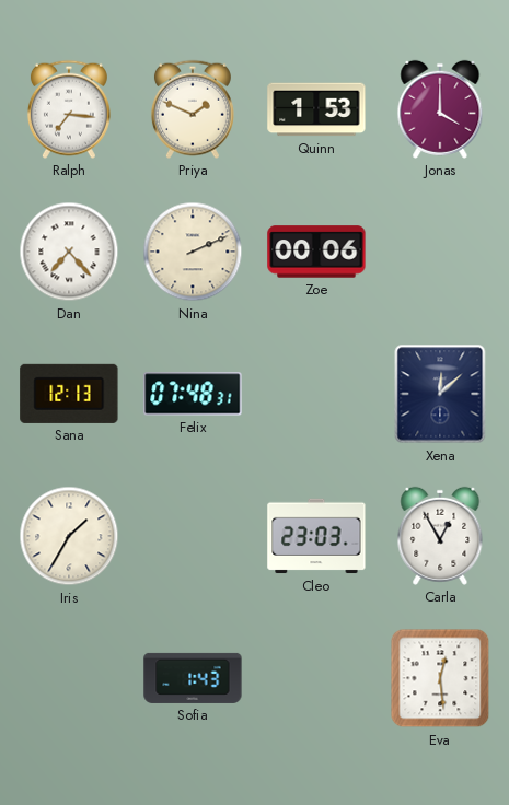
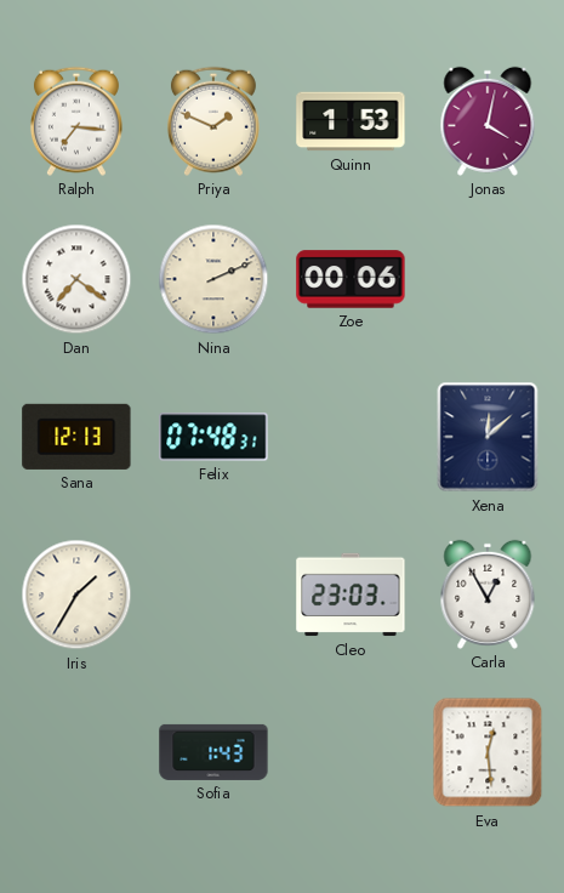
Jonas: 4:00 -> 4:02 (488, 121)
Dan: 7:23 -> 7:21 (76, 279)
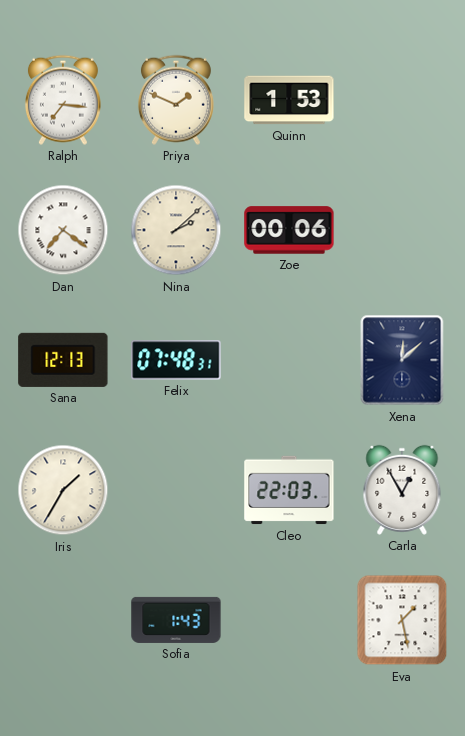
Jonas: 4:02 -> none (488, 121)
Nina: 2:11 -> 2:08 (176, 230)
Cleo: 23:03 -> 22:03 (289, 490)
Eva: 12:29 -> 1:28 (402, 620)
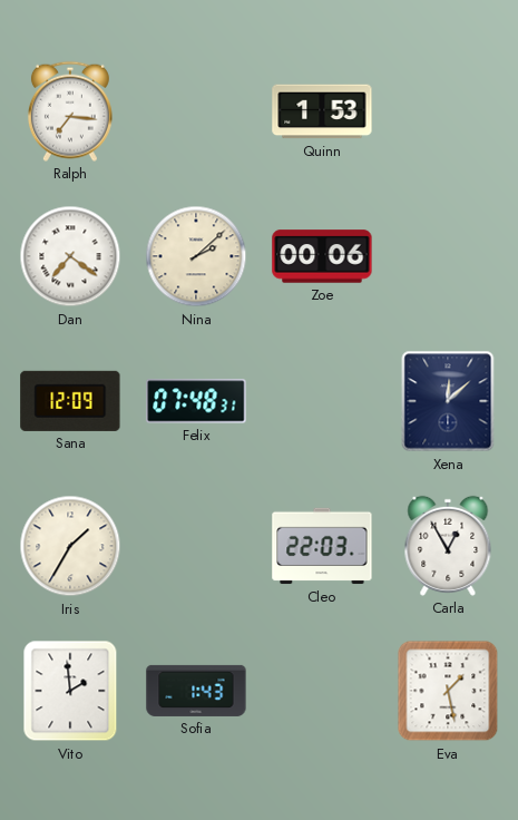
Priya: 1:49 -> none (176, 100)
Sana: 12:13 -> 12:09 (70, 401)
Vito: none -> 1:59 (70, 691)
